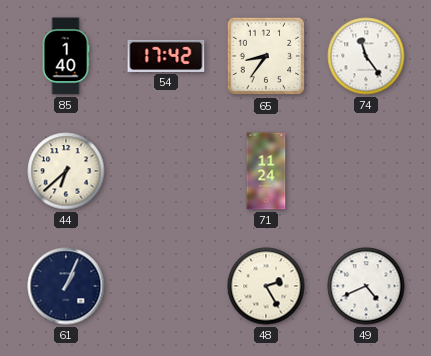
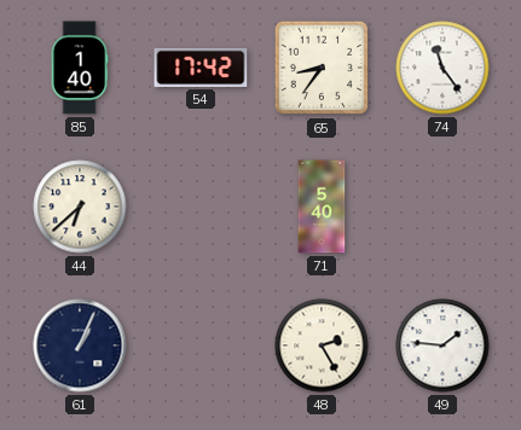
71: 11:24 -> 5:40 (322, 207)
49: 4:41 -> 1:46 (442, 345)
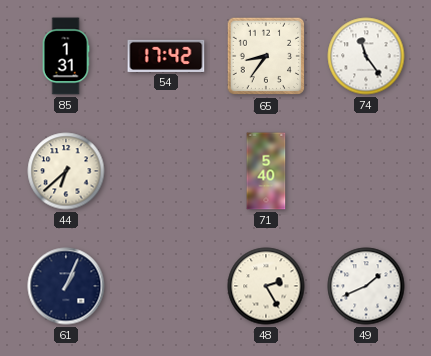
85: 1:40 -> 1:31 (66, 56)
49: 1:46 -> 1:41 (366, 286)
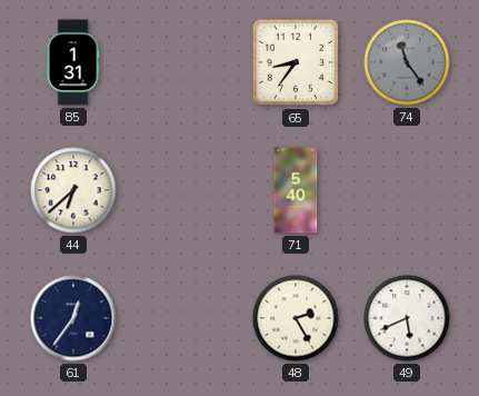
54: 17:42 -> none (166, 56)
74 dial: white -> grey (407, 62)
61: 1:04 -> 12:36 (73, 318)
49: 1:41 -> 5:41 (407, 318)
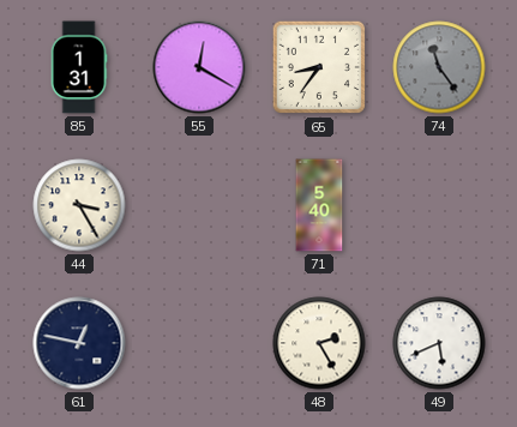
55: none -> 12:20 (199, 67)
44: 6:38 -> 3:25 (79, 205)
61: 12:36 -> 12:47 (79, 343)
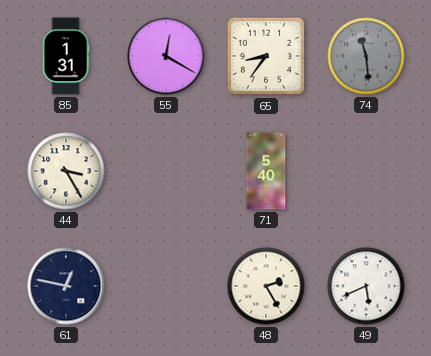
74: 11:24 -> 11:29 (366, 56)
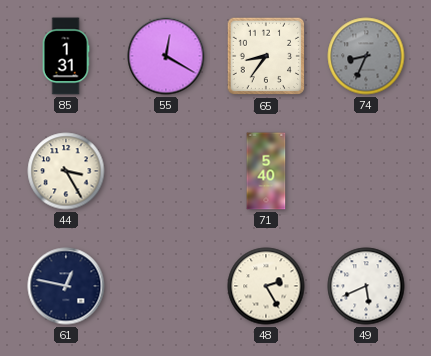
74: 11:29 -> 8:34 (366, 56)
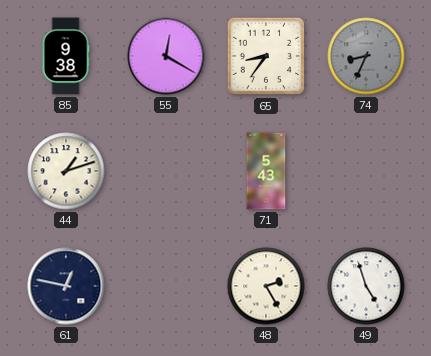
85: 1:31 -> 9:38 (66, 56)
44: 3:25 -> 1:12 (66, 171)
71: 5:40 -> 5:43 (266, 171)
49: 5:41 -> 4:57 (366, 286)
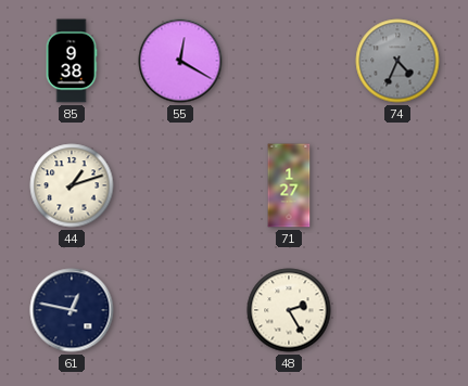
65: 8:36 -> none (266, 56)
74: 8:34 -> 4:34 (397, 61)
71: 5:43 -> 1:27 (289, 185)
49: 4:57 -> none (366, 286)
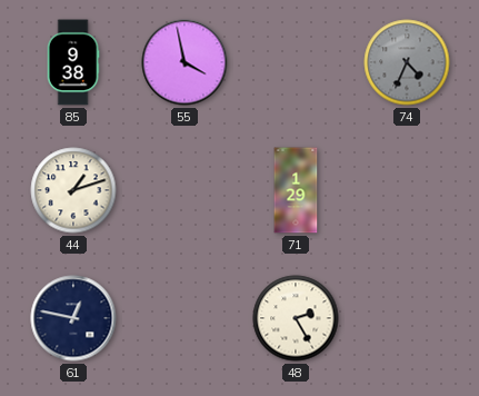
55: 12:20 -> 3:58 (184, 62)
71: 1:27 -> 1:29 (296, 190)
